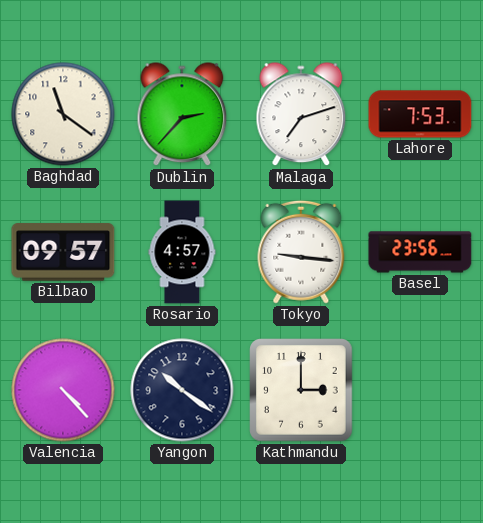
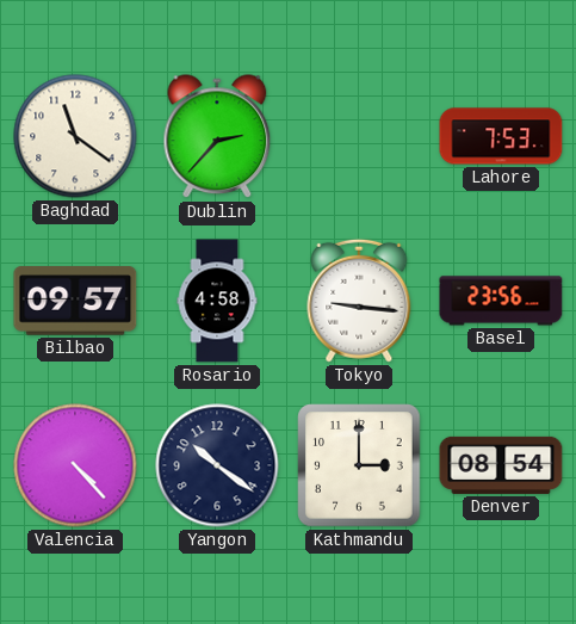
Malaga: 7:12 -> none (301, 115)
Rosario: 4:57 -> 4:58 (217, 301)
Denver: none -> 08:54 (501, 465)
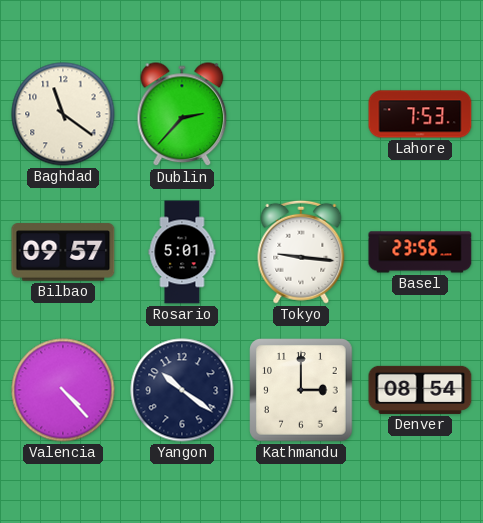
Rosario: 4:58 -> 5:01 (182, 252)
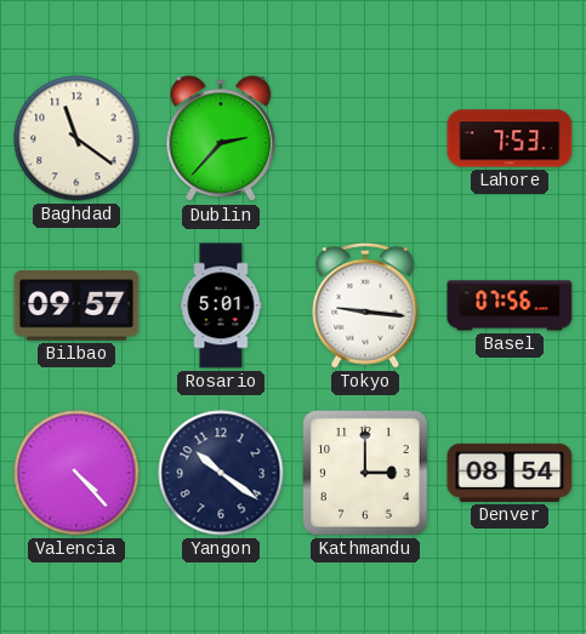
Basel: 23:56 -> 07:56 (510, 305)
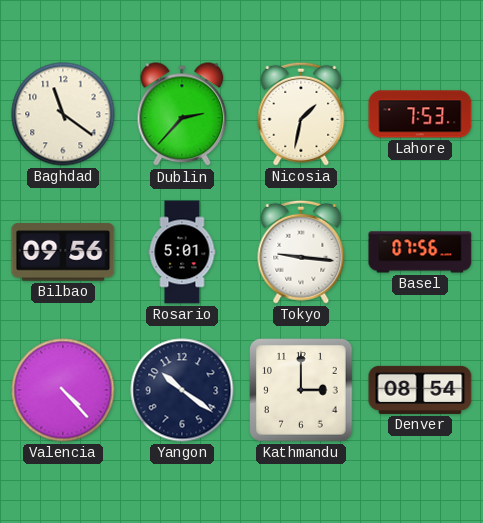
Nicosia: none -> 1:32 (301, 114)
Bilbao: 09:57 -> 09:56 (63, 252)
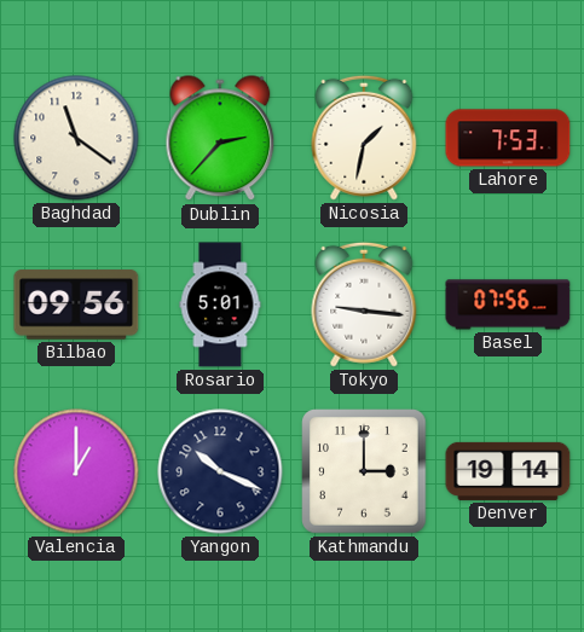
Valencia: 4:23 -> 1:00 (76, 471)
Yangon: 10:21 -> 10:19 (220, 471)
Denver: 08:54 -> 19:14 (508, 471)
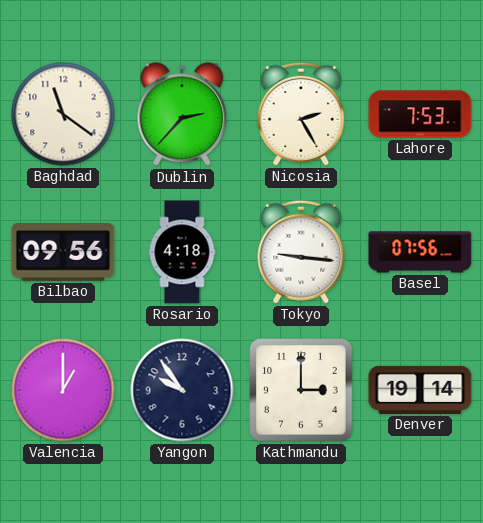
Nicosia: 1:32 -> 2:25 (301, 114)
Rosario: 5:01 -> 4:18 (182, 252)
Yangon: 10:19 -> 9:54 (182, 390)
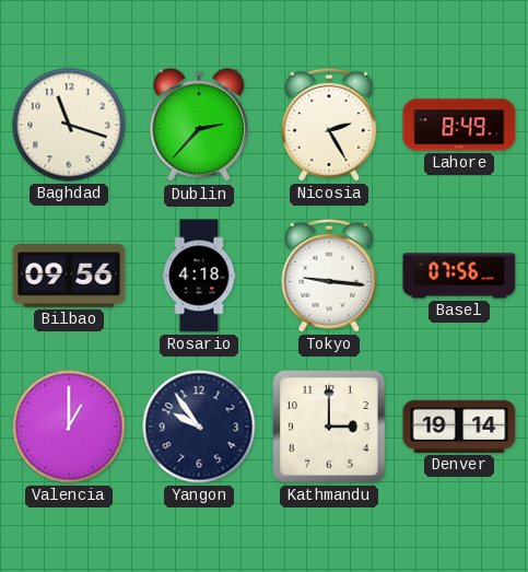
Baghdad: 11:21 -> 11:18 (69, 125)
Lahore: 7:53 -> 8:49 (459, 125)
